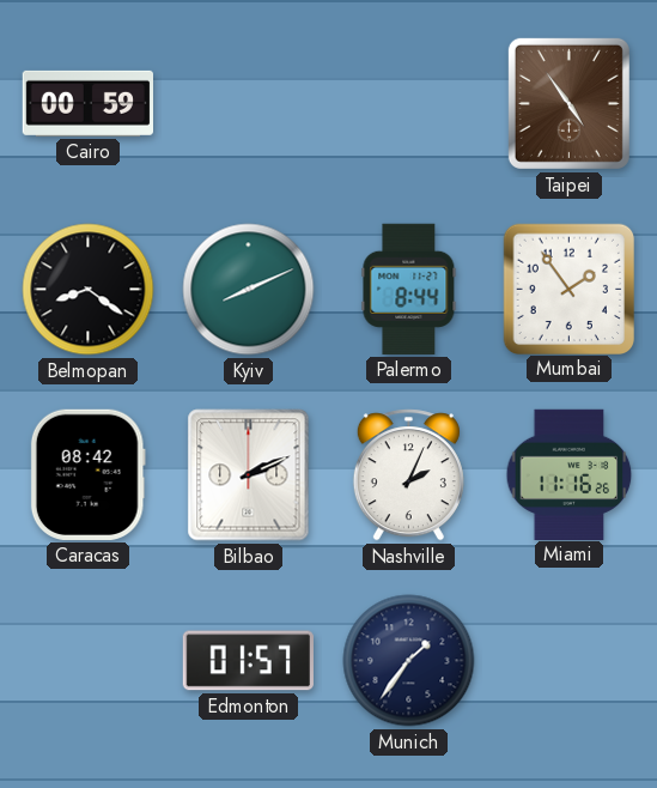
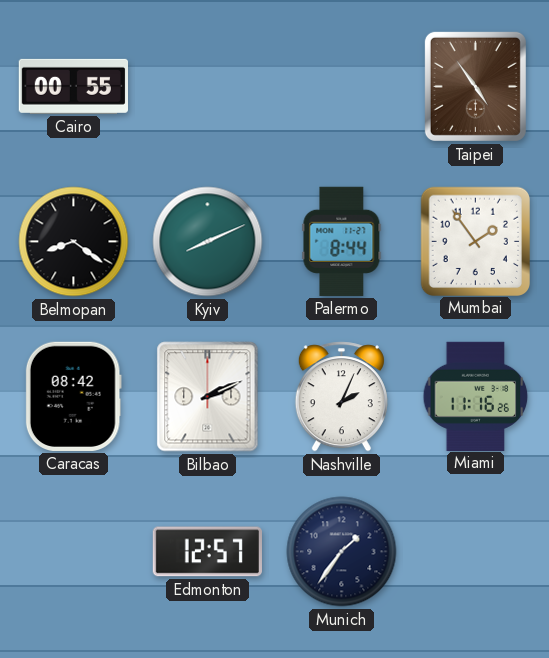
Cairo: 00:59 -> 00:55 (73, 86)
Edmonton: 01:57 -> 12:57 (207, 552)
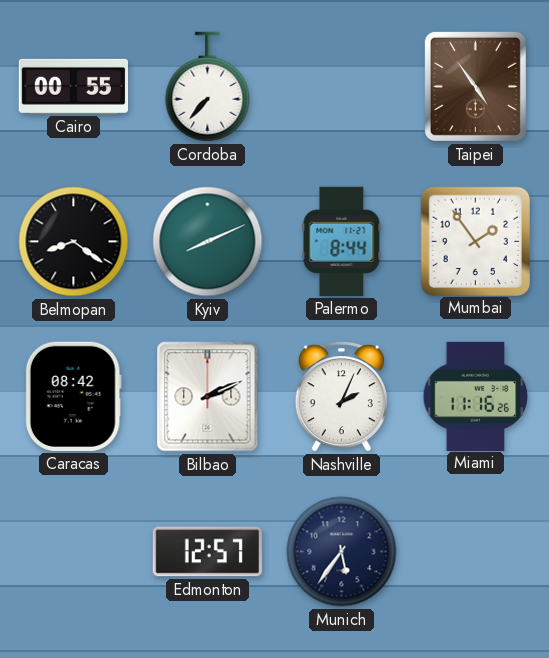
Cordoba: none -> 7:37 (208, 87)
Munich: 1:36 -> 5:36 (342, 552)
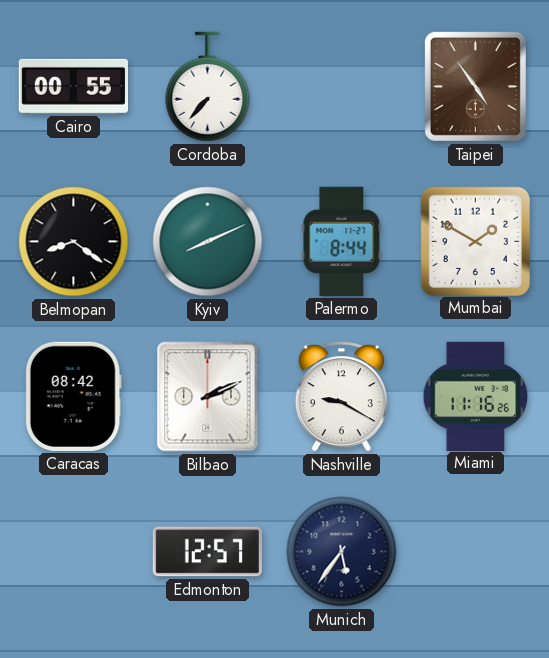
Mumbai: 1:54 -> 1:50 (475, 241)
Nashville: 2:04 -> 9:20 (341, 397)
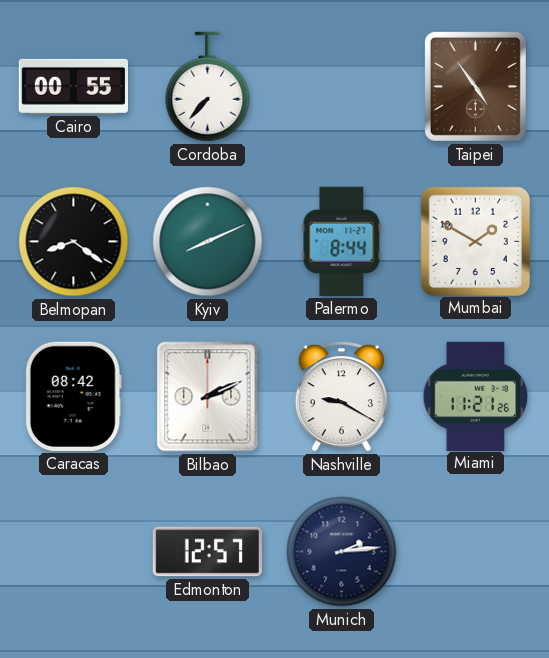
Miami: 11:16 -> 11:21 (476, 396)
Munich: 5:36 -> 2:14 (342, 552)
